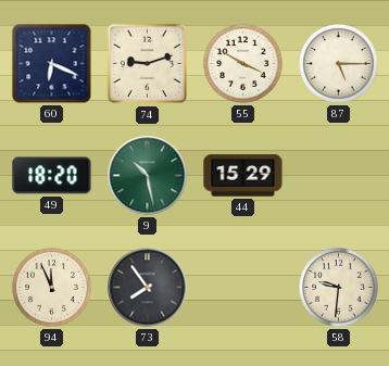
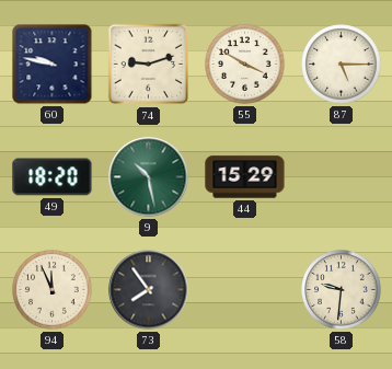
60: 6:19 -> 9:47 (53, 65)
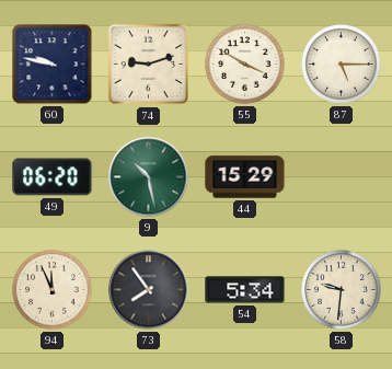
49: 18:20 -> 06:20 (53, 177)
54: none -> 5:34 (245, 290)
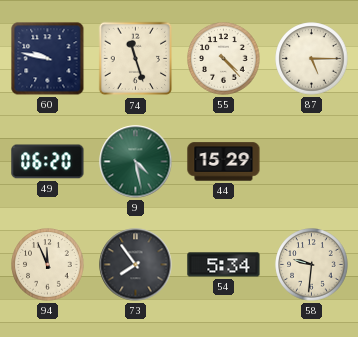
74: 9:12 -> 11:27 (136, 59)
55: 3:50 -> 4:23 (224, 59)
9: 10:28 -> 4:28 (136, 162)
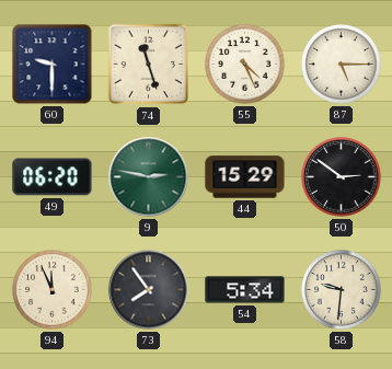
60: 9:47 -> 9:30 (53, 65)
55: 4:23 -> 4:26 (245, 65)
9: 4:28 -> 2:47 (149, 177)
50: none -> 2:51 (342, 177)
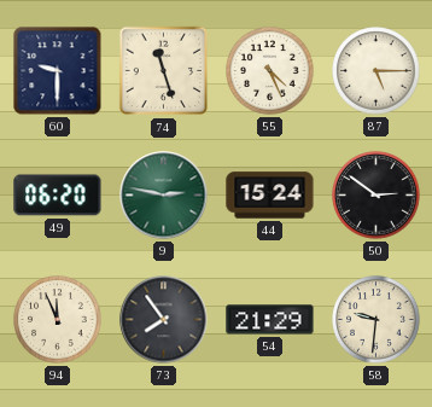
44: 15:29 -> 15:24 (270, 196)
54: 5:34 -> 21:29 (270, 320)
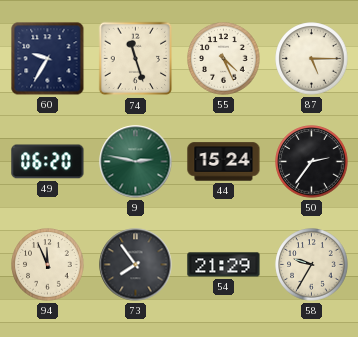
60: 9:30 -> 9:35 (48, 59)
50: 2:51 -> 2:36 (312, 162)
58: 9:31 -> 9:35 (312, 265)
